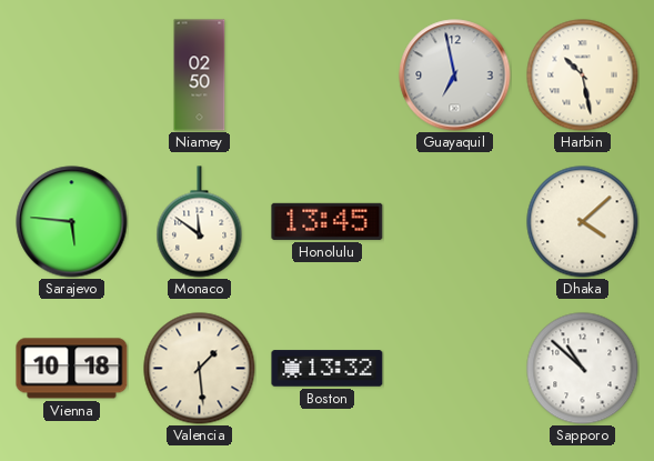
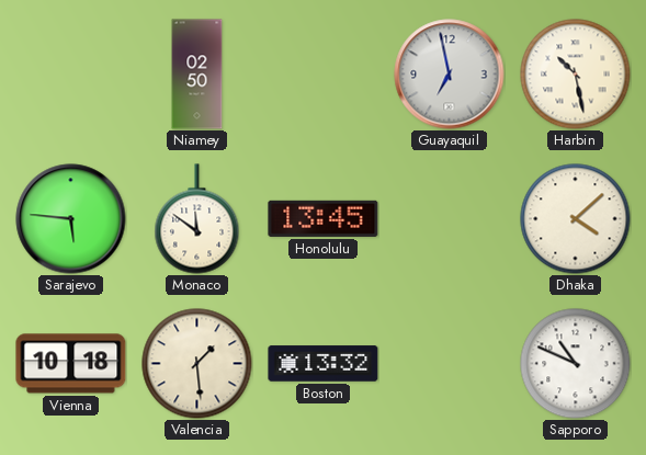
Sapporo: 10:52 -> 10:49 (576, 364)
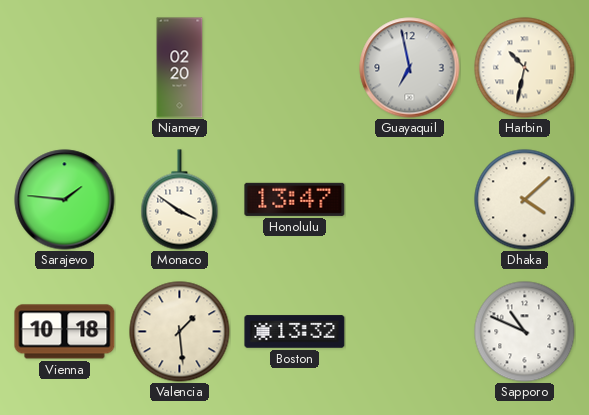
Niamey: 02:50 -> 02:20 (180, 68)
Harbin: 10:28 -> 10:32 (525, 68)
Sarajevo: 5:46 -> 1:46 (65, 200)
Monaco: 11:51 -> 3:51 (180, 200)
Honolulu: 13:45 -> 13:47 (295, 199)
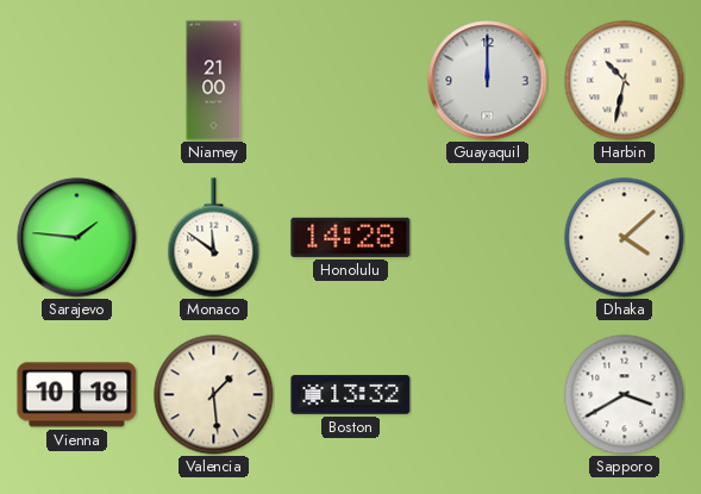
Niamey: 02:20 -> 21:00 (214, 81)
Guayaquil: 6:58 -> 12:00 (488, 81)
Monaco: 3:51 -> 11:51 (214, 238)
Honolulu: 13:47 -> 14:28 (351, 237)
Sapporo: 10:49 -> 3:40 (625, 395)
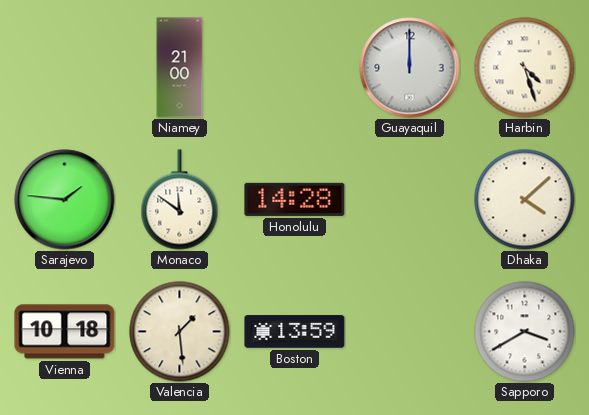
Harbin: 10:32 -> 4:27 (525, 68)
Boston: 13:32 -> 13:59 (295, 332)
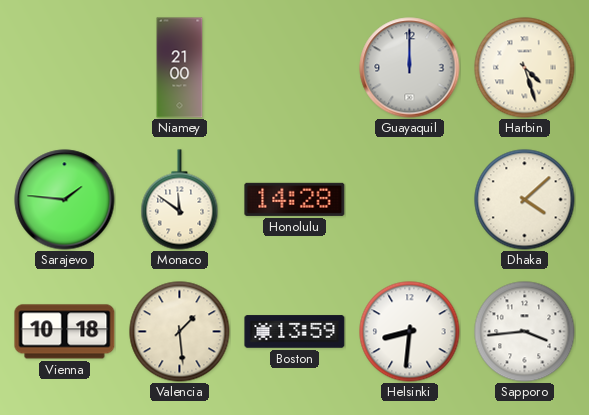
Helsinki: none -> 8:31 (410, 332)
Sapporo: 3:40 -> 3:44 (525, 332)
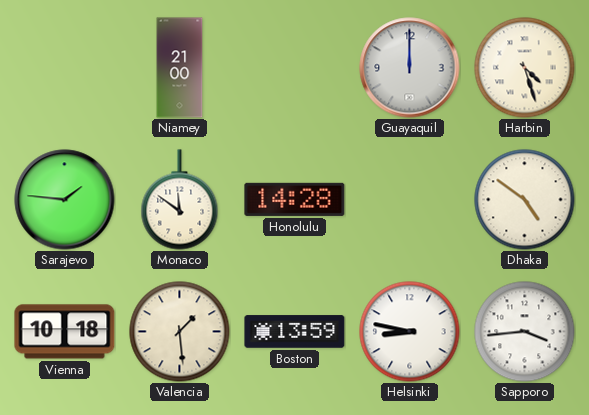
Dhaka: 4:08 -> 4:51 (525, 200)
Helsinki: 8:31 -> 8:47 (410, 332)
